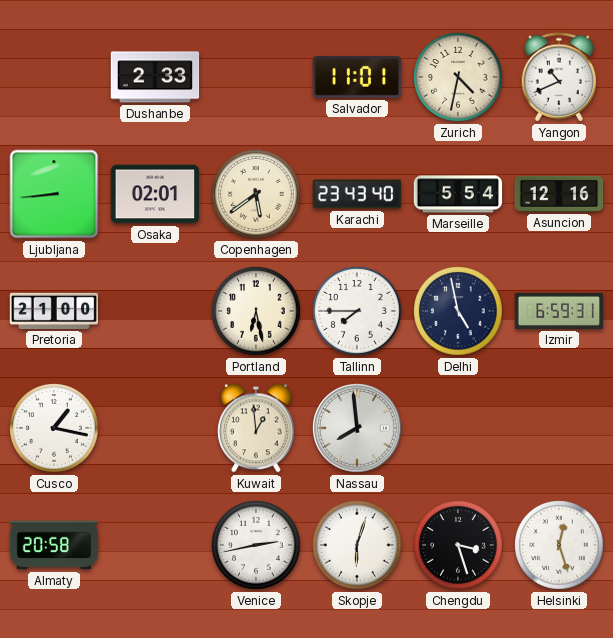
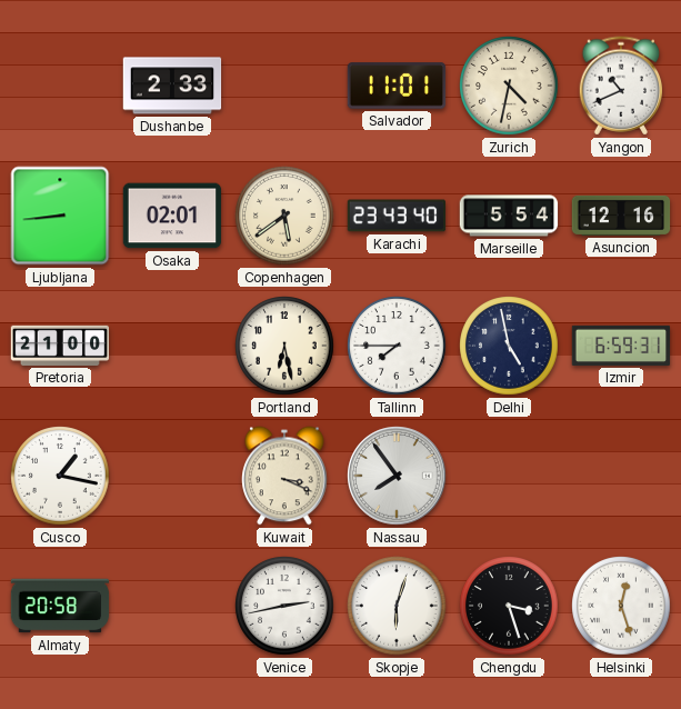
Kuwait: 12:59 -> 3:19 (284, 476)
Nassau: 7:59 -> 7:54 (397, 476)
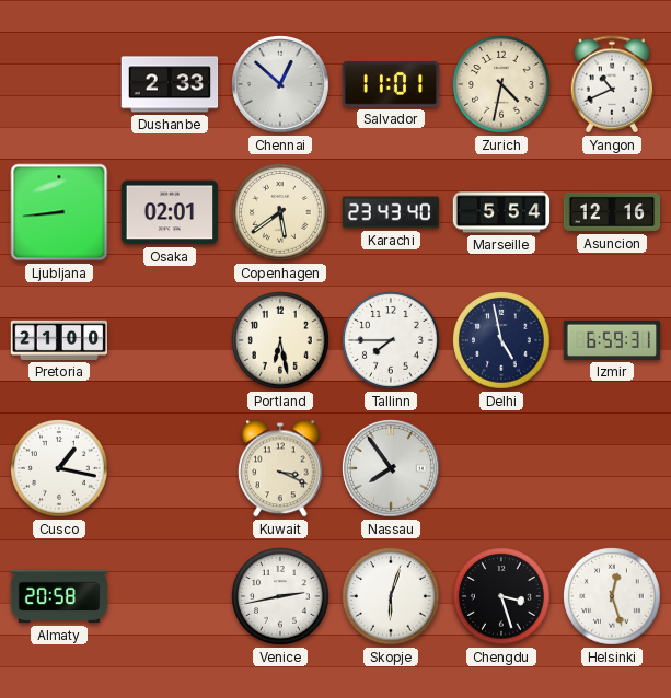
Chennai: none -> 12:52 (280, 84)
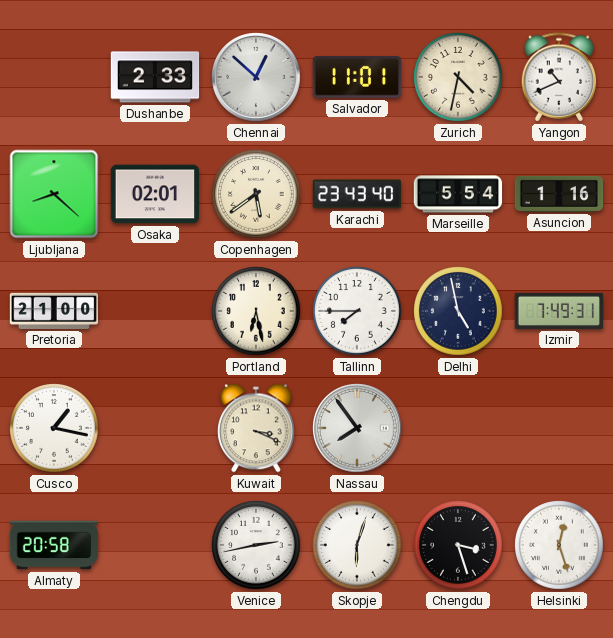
Ljubljana: 8:44 -> 8:22 (54, 194)
Asuncion: 12:16 -> 1:16 (559, 194)
Izmir: 6:59 -> 7:49 (559, 311)
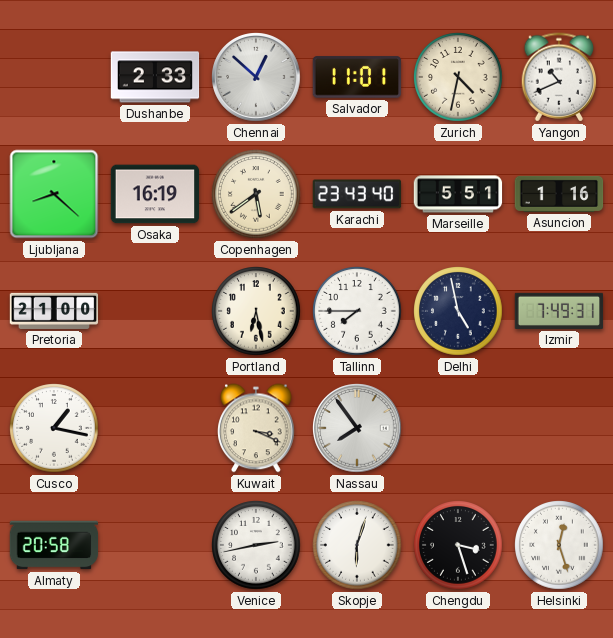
Osaka: 02:01 -> 16:19 (155, 194)
Marseille: 5:54 -> 5:51 (458, 194)
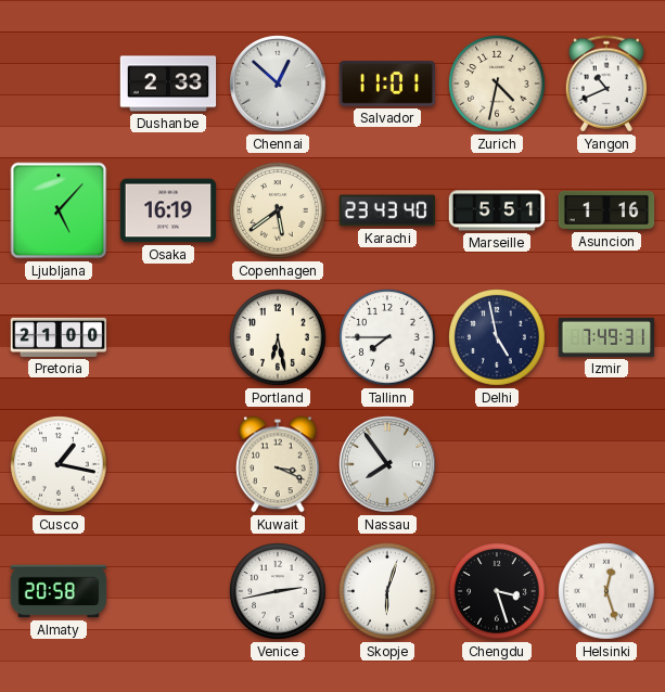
Ljubljana: 8:22 -> 5:07 (59, 210)
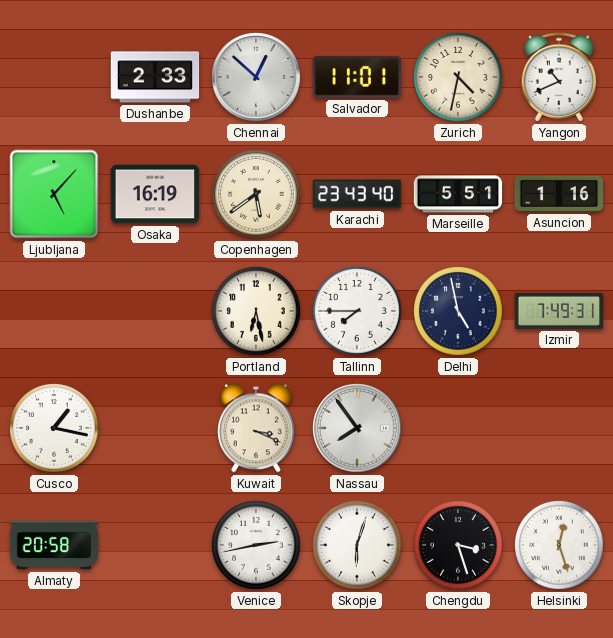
Pretoria: 21:00 -> none (59, 337)
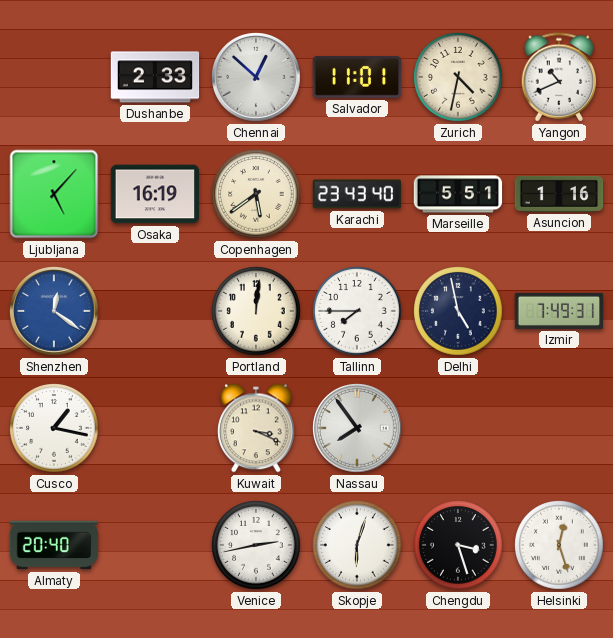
Shenzhen: none -> 12:21 (54, 311)
Portland: 6:28 -> 12:01 (256, 311)
Almaty: 20:58 -> 20:40 (54, 545)
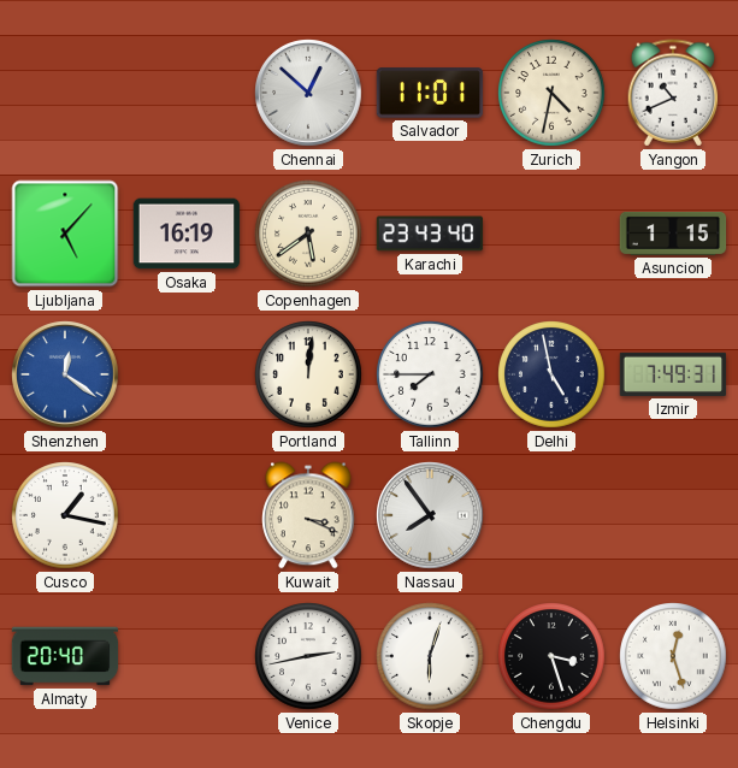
Dushanbe: 2:33 -> none (155, 77)
Marseille: 5:51 -> none (458, 194)
Asuncion: 1:16 -> 1:15 (673, 234)
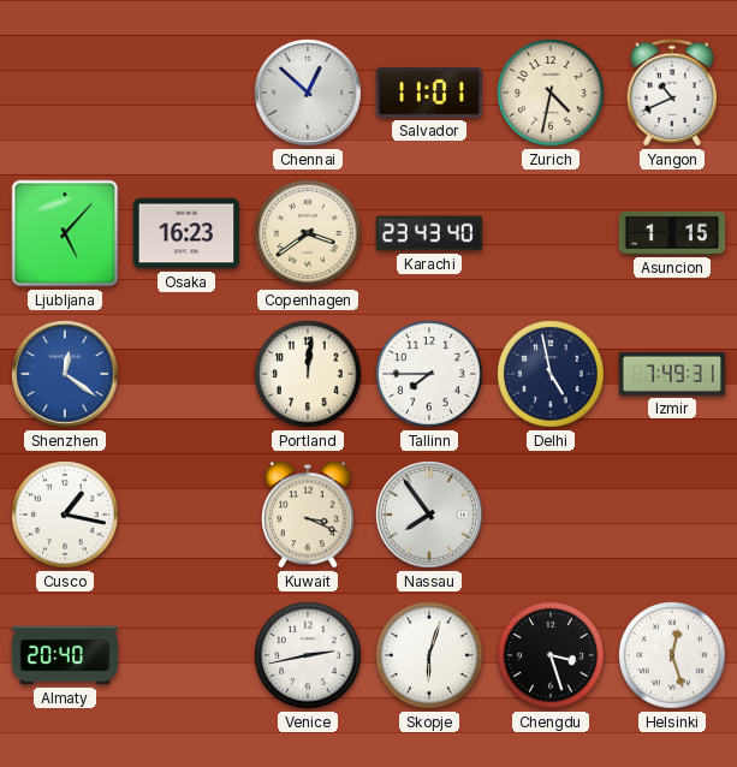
Osaka: 16:19 -> 16:23 (186, 233)
Copenhagen: 5:39 -> 3:39 (308, 233)
